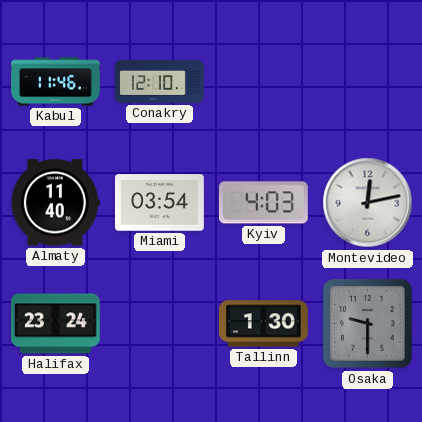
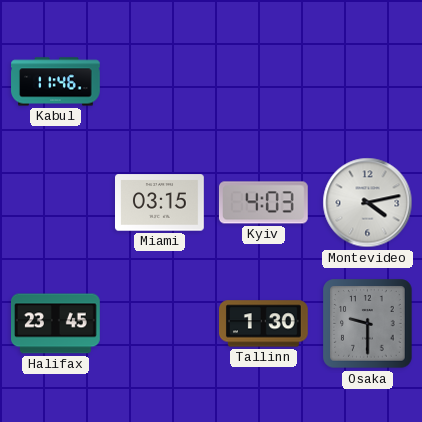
Conakry: 12:10 -> none (160, 81)
Almaty: 11:40 -> none (55, 203)
Miami: 03:54 -> 03:15 (160, 203)
Montevideo: 12:13 -> 4:13 (368, 203)
Halifax: 23:24 -> 23:45 (56, 324)
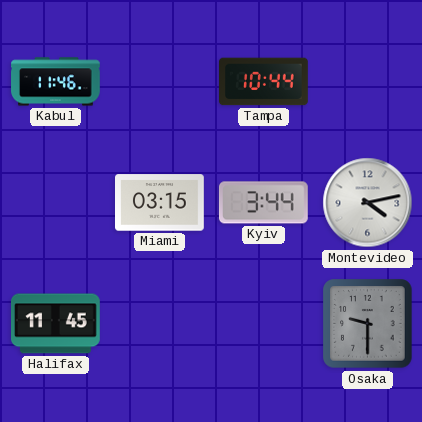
Tampa: none -> 10:44 (264, 82)
Kyiv: 4:03 -> 3:44 (263, 203)
Halifax: 23:45 -> 11:45 (56, 324)
Tallinn: 1:30 -> none (264, 324)
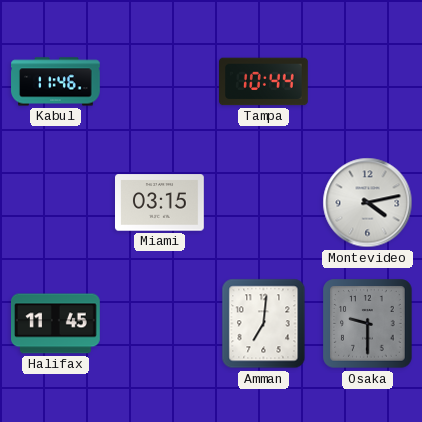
Kyiv: 3:44 -> none (263, 203)
Amman: none -> 7:01 (264, 324)
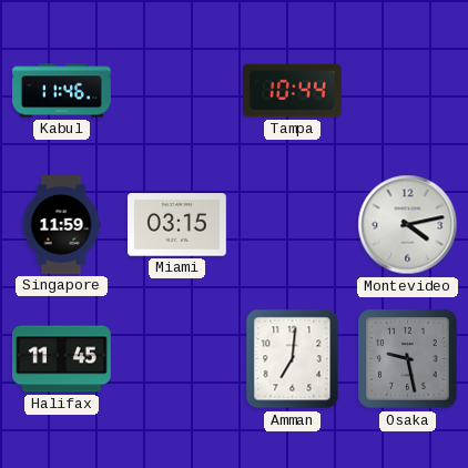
Singapore: none -> 11:59 (61, 225)
Osaka: 9:30 -> 9:28 (408, 359)
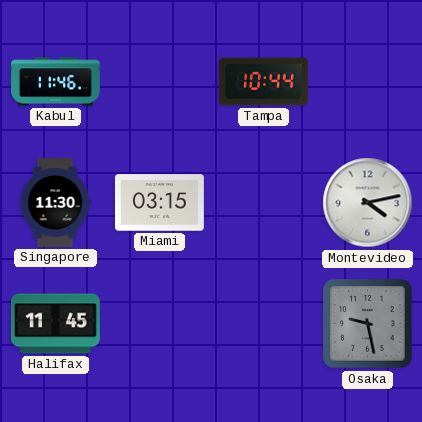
Singapore: 11:59 -> 11:30 (55, 203)
Amman: 7:01 -> none (293, 359)
